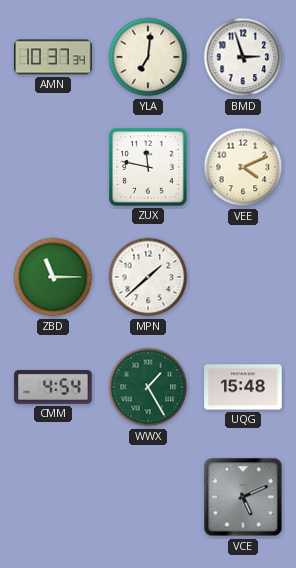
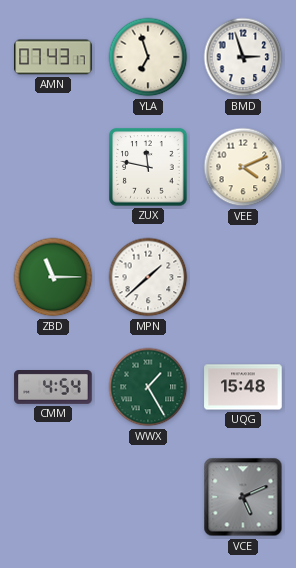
AMN: 10:37 -> 07:43 (53, 57)
YLA: 7:01 -> 6:57 (148, 57)
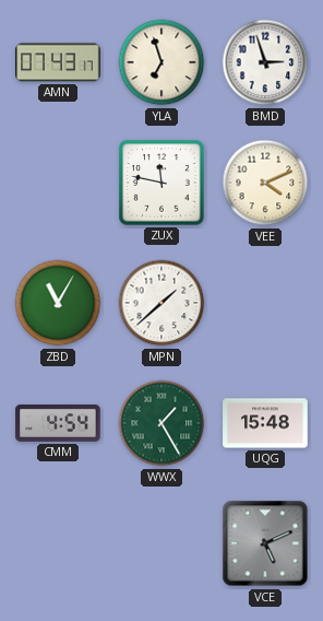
ZBD: 11:15 -> 11:05 (58, 303)
